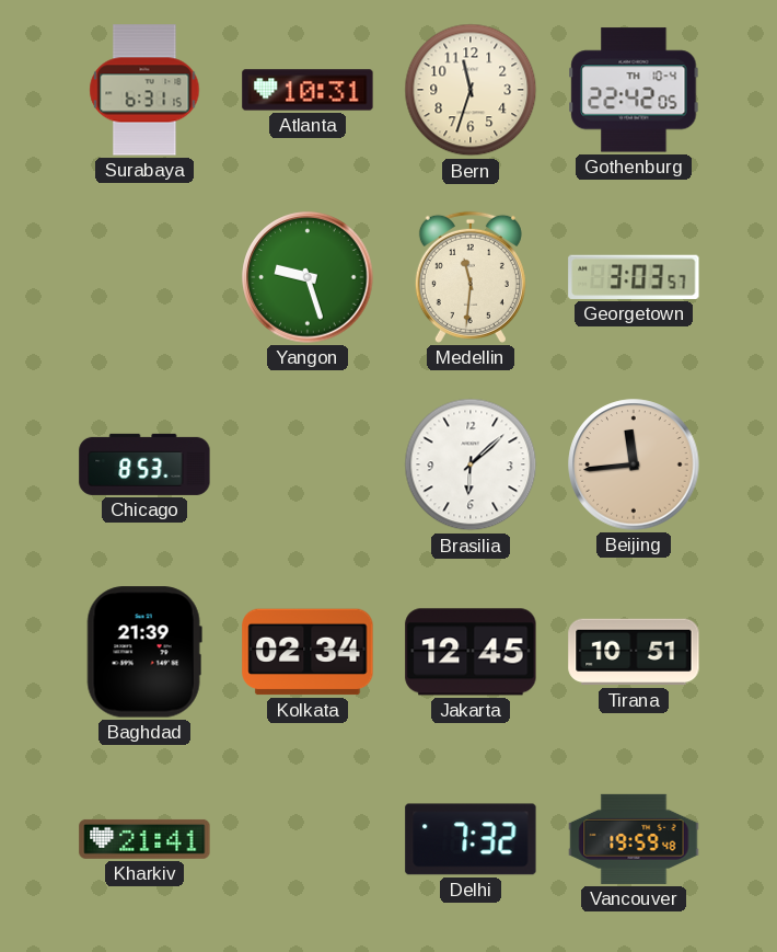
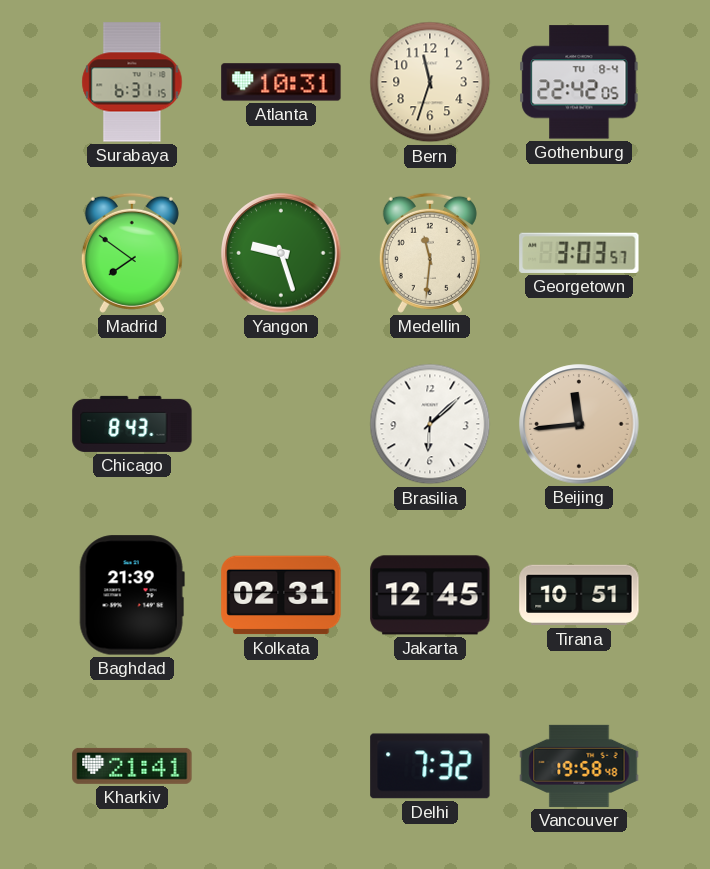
Gothenburg date: TH 10-4 -> TU 8-4 (579, 82)
Madrid: none -> 7:51 (132, 253)
Chicago: 8:53 -> 8:43 (132, 424)
Kolkata: 02:34 -> 02:31 (281, 595)
Vancouver: 19:59 -> 19:58 (579, 766)
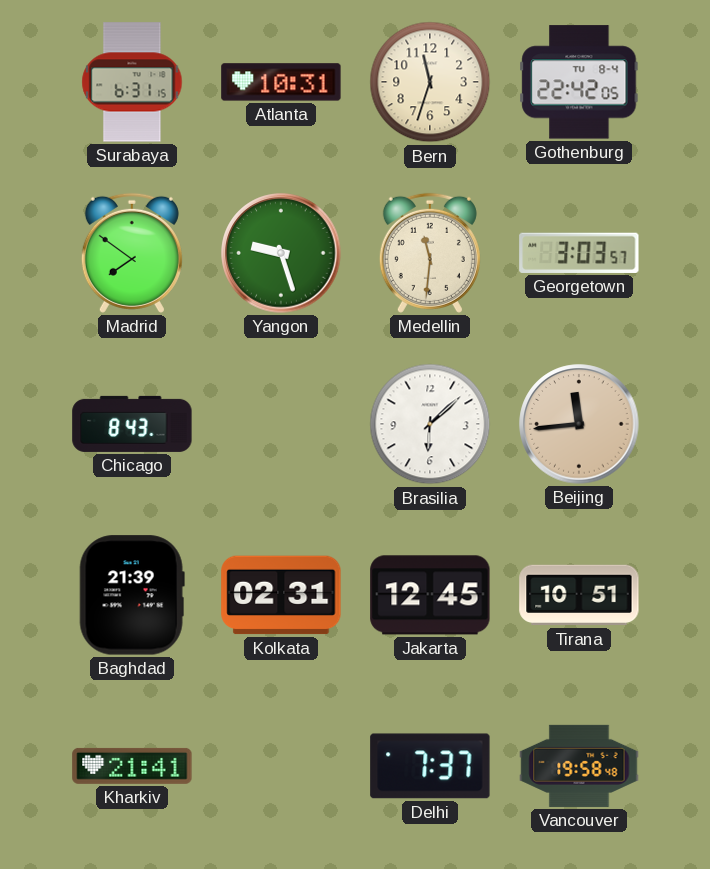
Delhi: 7:32 -> 7:37 (430, 766)
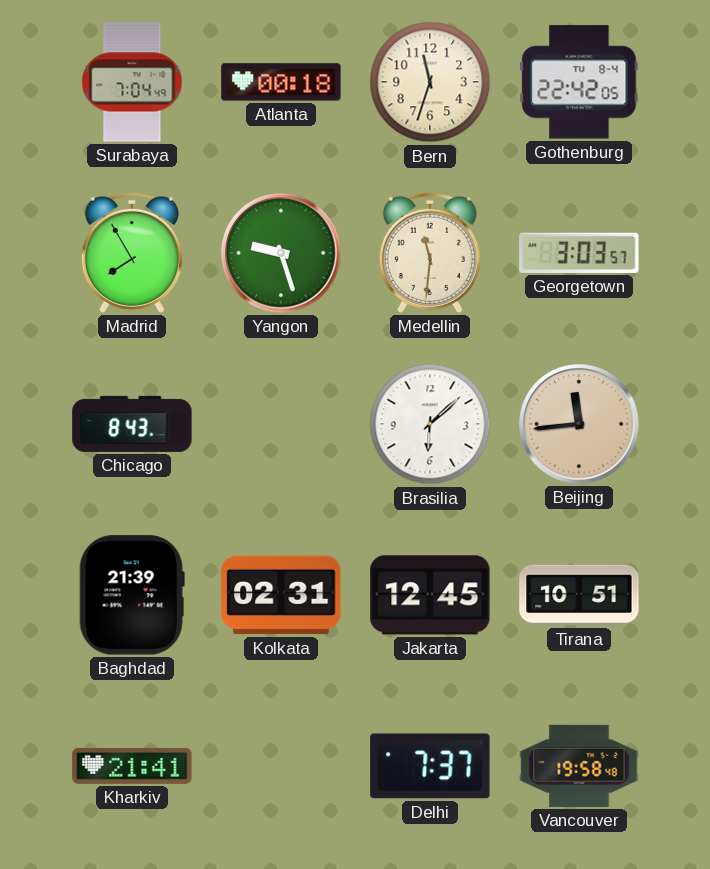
Surabaya: 6:31 -> 7:04 (132, 82)
Atlanta: 10:31 -> 00:18 (281, 82)
Madrid: 7:51 -> 7:55 (132, 253)
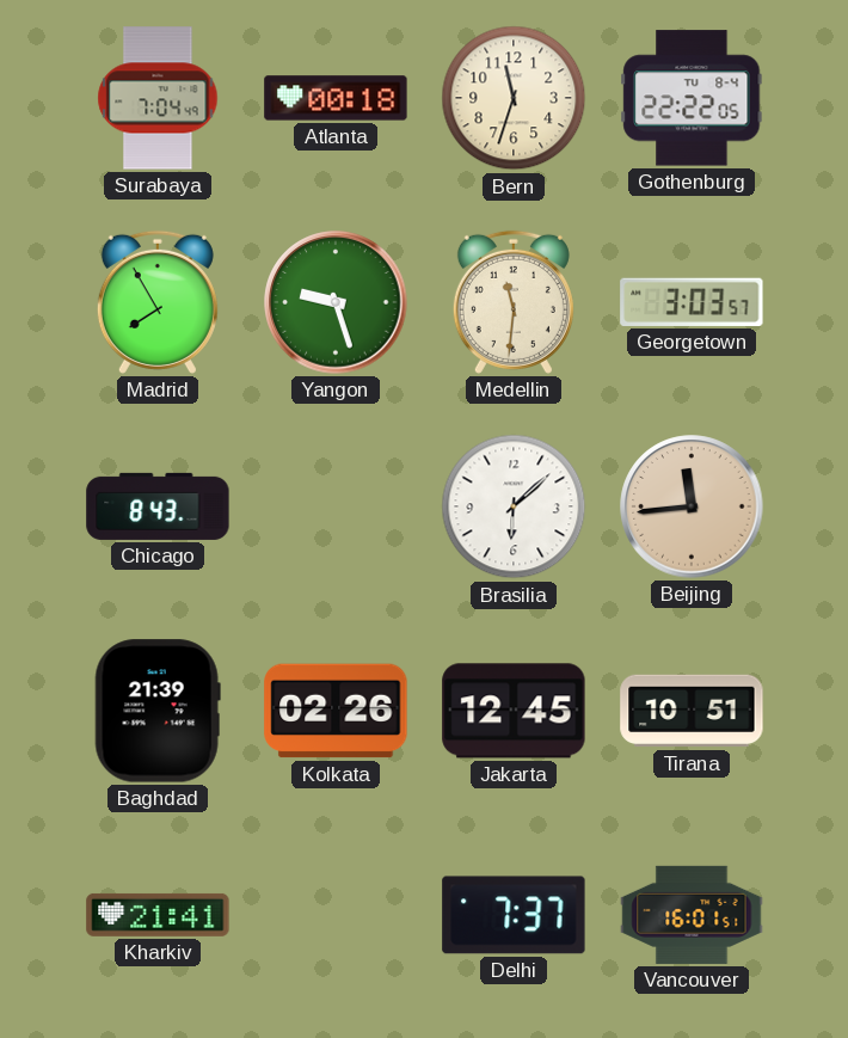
Gothenburg: 22:42 -> 22:22 (692, 98)
Kolkata: 02:31 -> 02:26 (336, 711)
Vancouver: 19:58 -> 16:01 (692, 915)
